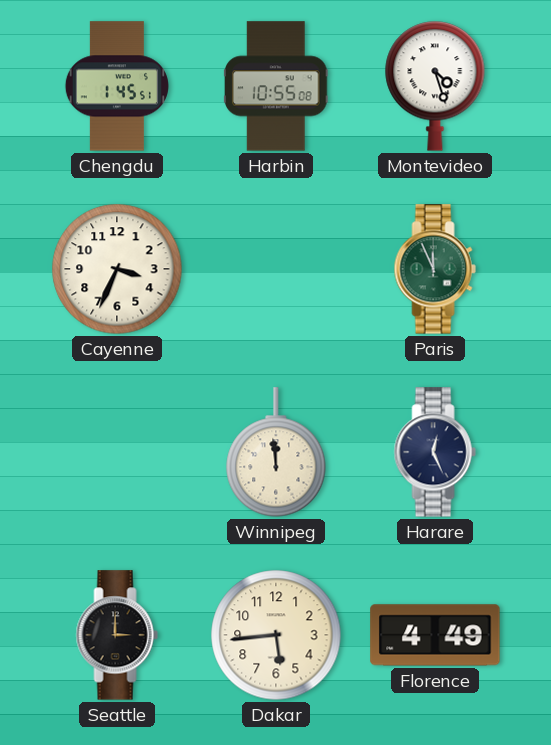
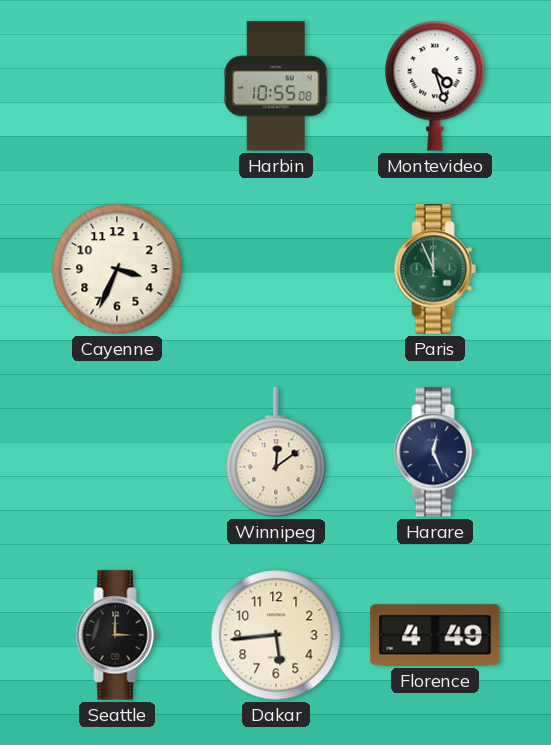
Chengdu: 1:45 -> none (117, 86)
Winnipeg: 11:59 -> 12:09 (276, 452)
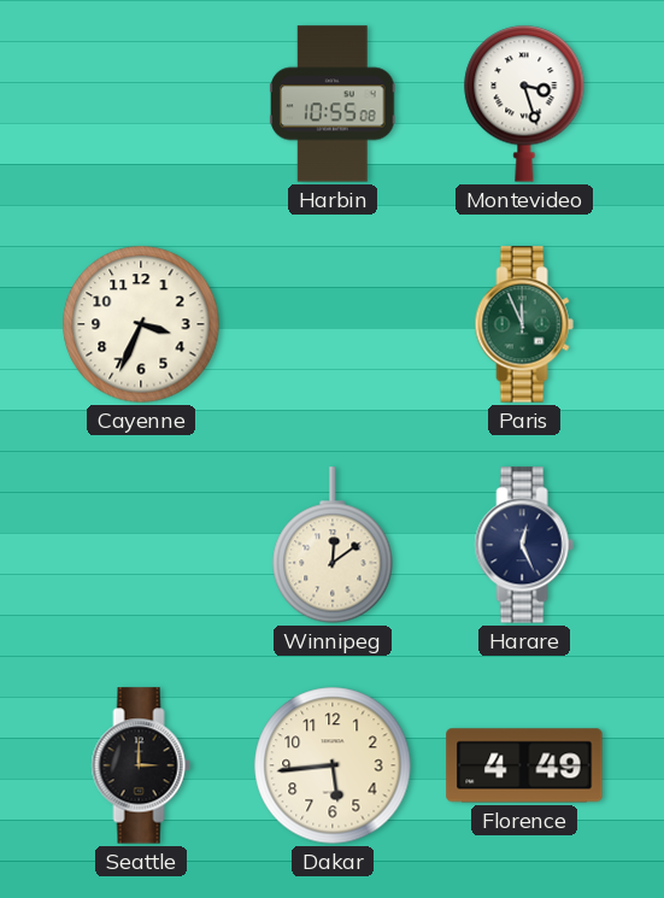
Montevideo: 4:27 -> 3:27 (524, 104)
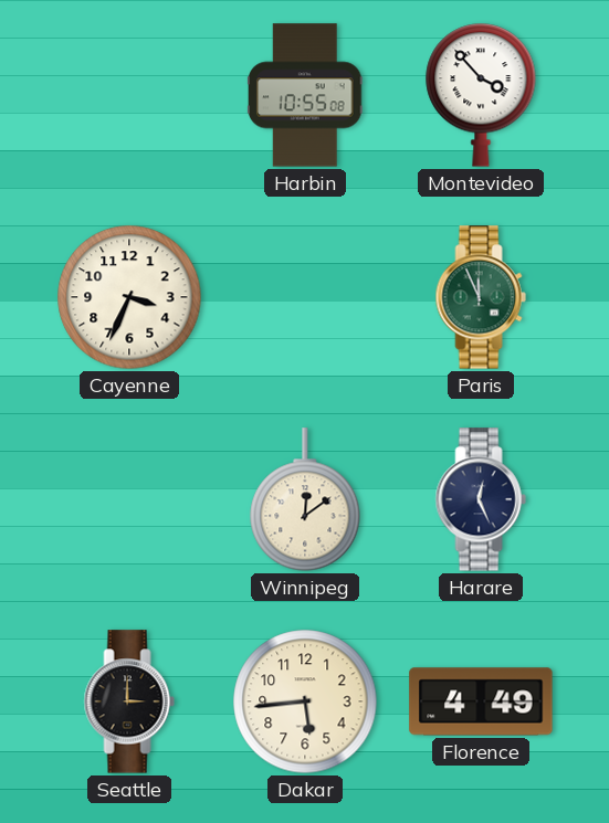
Montevideo: 3:27 -> 3:53 (481, 95)
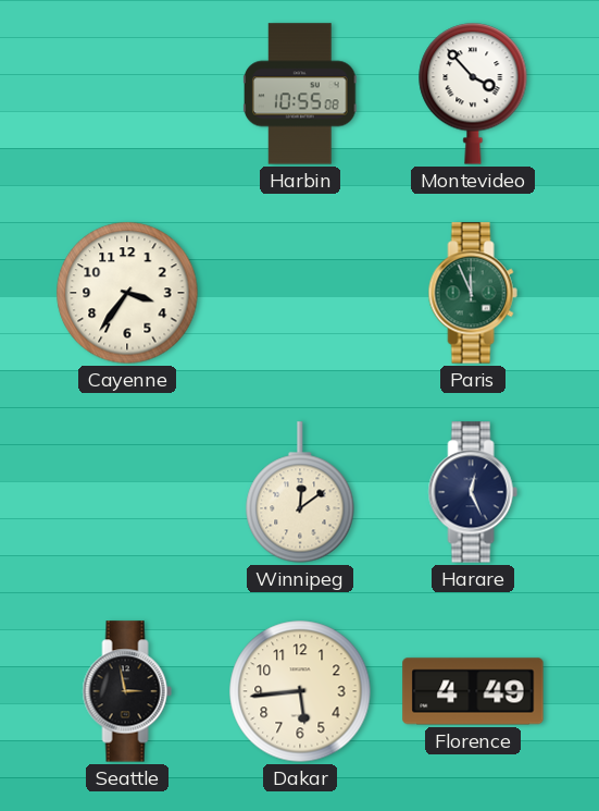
Cayenne: 3:34 -> 3:36 (127, 293)
Seattle: 3:00 -> 2:58 (127, 691)
